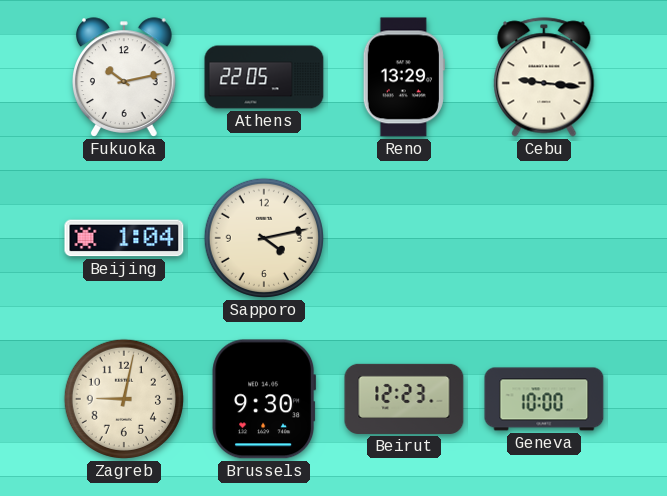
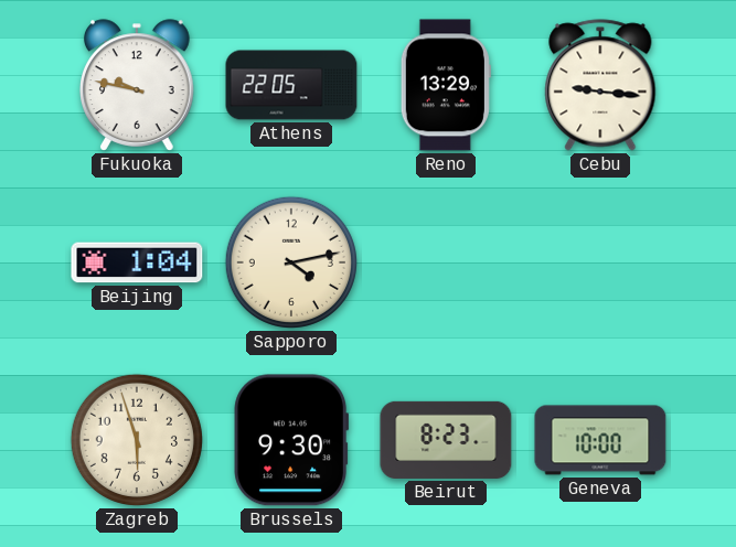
Fukuoka: 10:13 -> 9:47 (138, 85)
Zagreb: 9:02 -> 5:57 (137, 440)
Beirut: 12:23 -> 8:23 (446, 440)
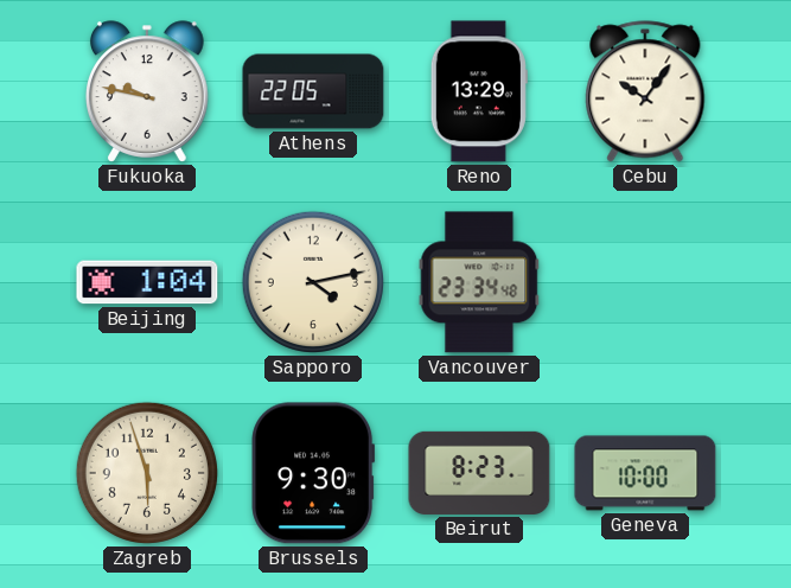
Cebu: 9:16 -> 10:06 (645, 91)
Vancouver: none -> 23:34 (479, 282)
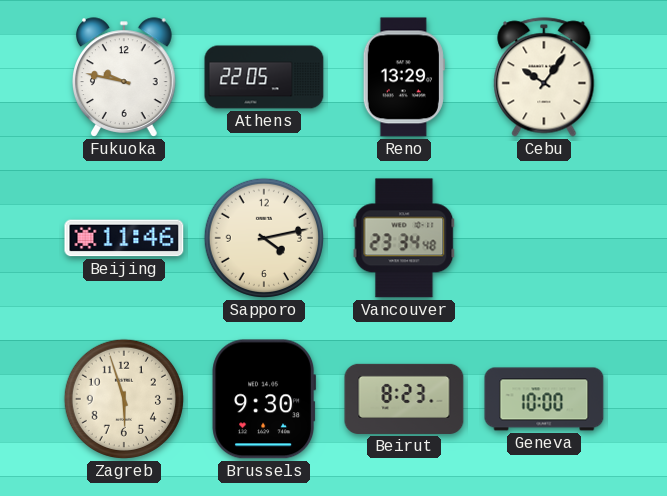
Beijing: 1:04 -> 11:46 (124, 238)
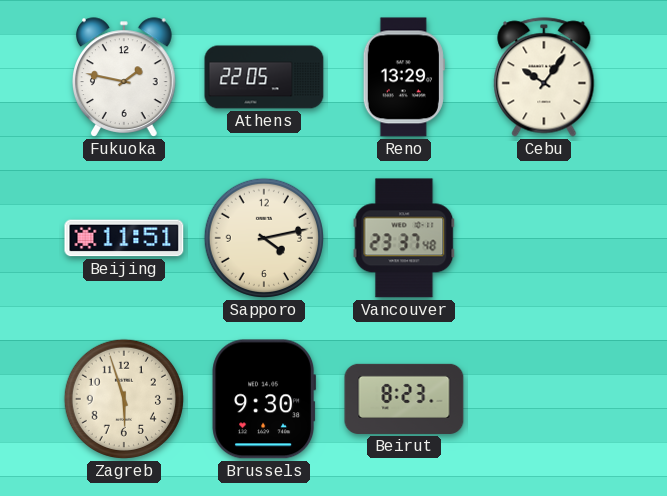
Fukuoka: 9:47 -> 1:47 (125, 77)
Beijing: 11:46 -> 11:51 (124, 238)
Vancouver: 23:34 -> 23:37 (404, 238)
Geneva: 10:00 -> none (544, 399)
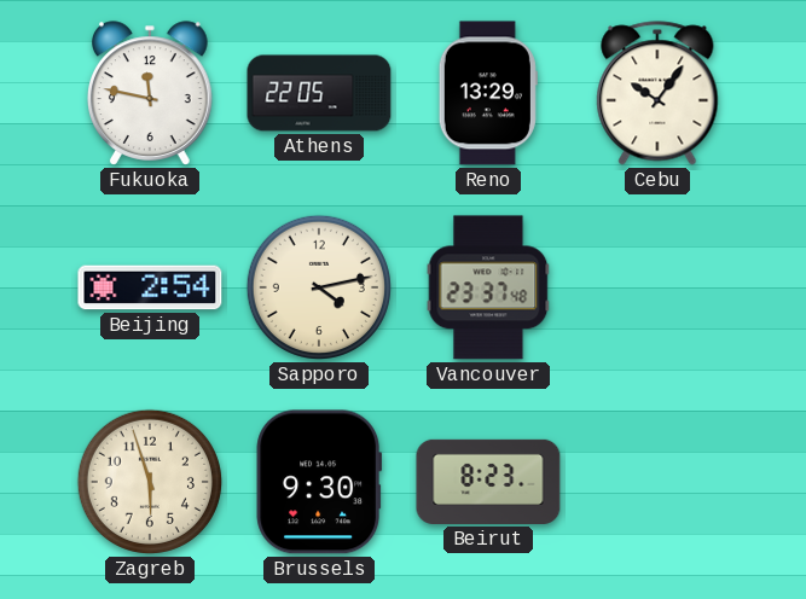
Fukuoka: 1:47 -> 11:47 (151, 93)
Beijing: 11:51 -> 2:54 (150, 287)
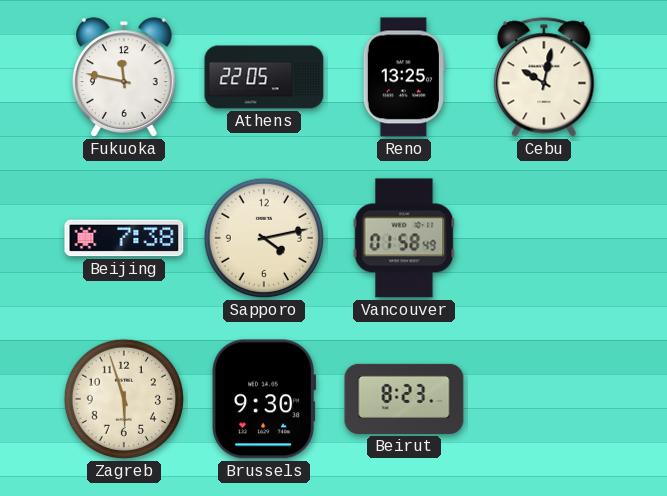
Reno: 13:29 -> 13:25 (404, 77)
Cebu: 10:06 -> 10:02 (544, 77)
Beijing: 2:54 -> 7:38 (124, 238)
Vancouver: 23:37 -> 01:58 (404, 238)
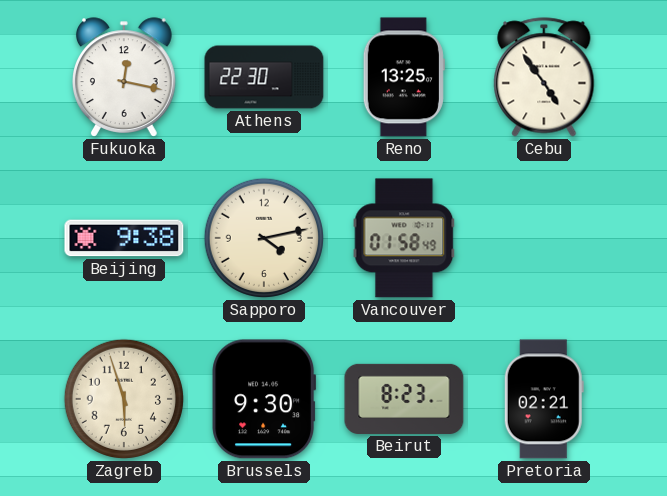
Fukuoka: 11:47 -> 12:17 (125, 77)
Athens: 22:05 -> 22:30 (264, 77)
Cebu: 10:02 -> 4:54 (544, 77)
Beijing: 7:38 -> 9:38 (124, 238)
Pretoria: none -> 02:21 (544, 399)
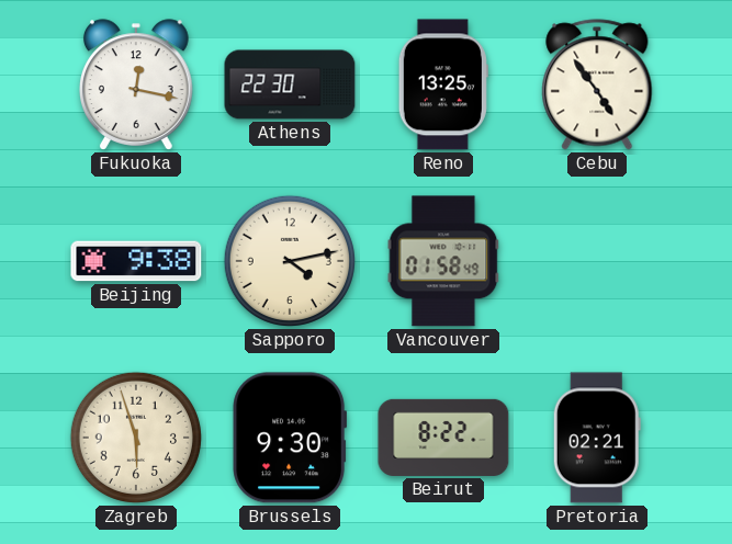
Beirut: 8:23 -> 8:22 (443, 438)
